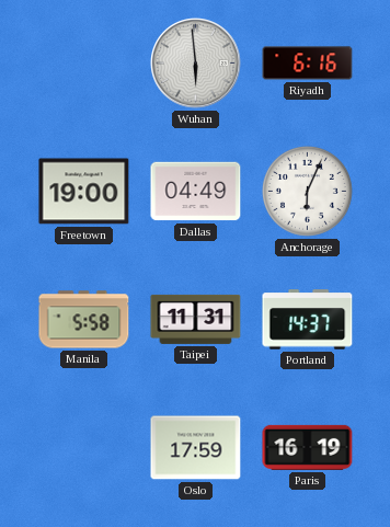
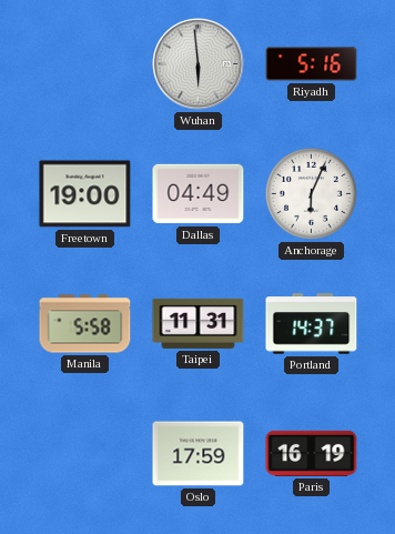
Riyadh: 6:16 -> 5:16 (312, 64)
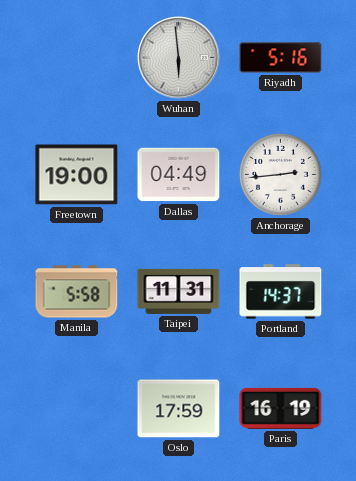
Anchorage: 6:04 -> 2:44 (280, 174)
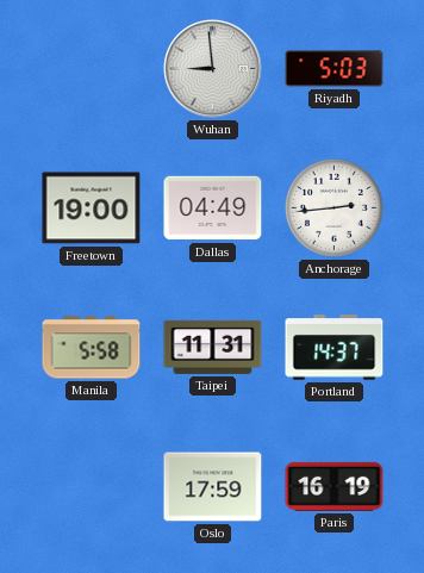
Wuhan: 5:59 -> 8:59 (213, 69)
Riyadh: 5:16 -> 5:03 (335, 69)
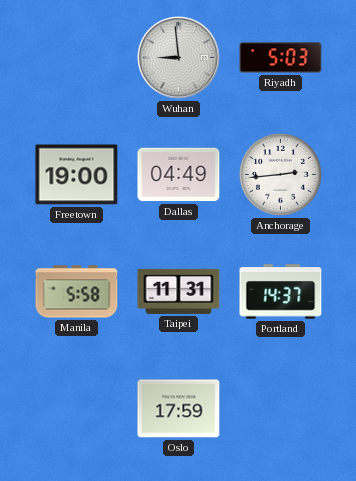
Paris: 16:19 -> none (335, 486)
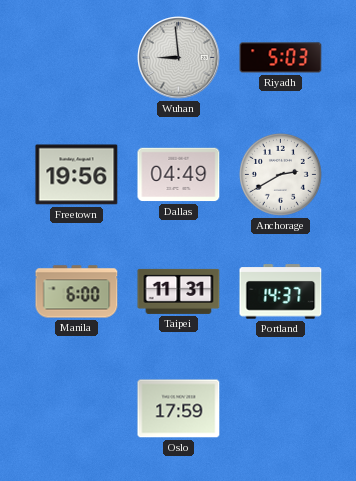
Freetown: 19:00 -> 19:56 (77, 175)
Anchorage: 2:44 -> 2:40 (280, 174)
Manila: 5:58 -> 6:00 (77, 292)
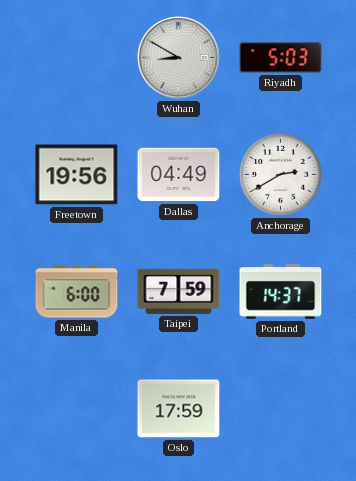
Wuhan: 8:59 -> 8:50 (179, 58)
Taipei: 11:31 -> 7:59 (179, 291)
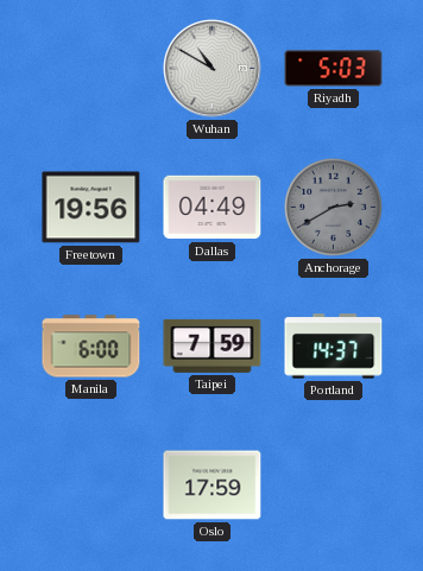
Wuhan: 8:50 -> 10:50 (213, 69)
Anchorage dial: white -> grey (333, 207)
